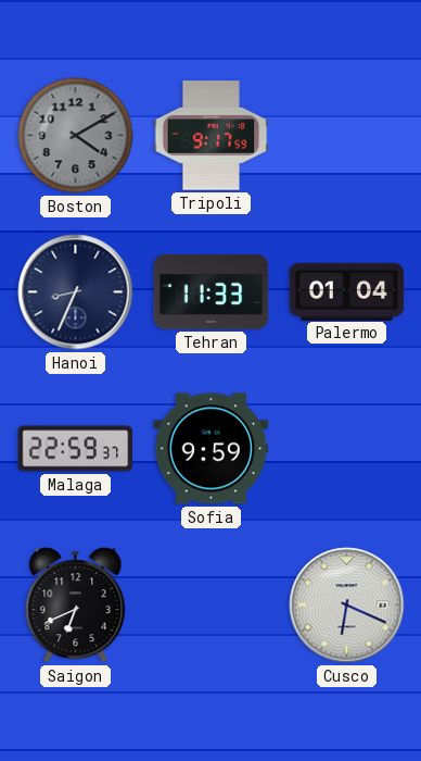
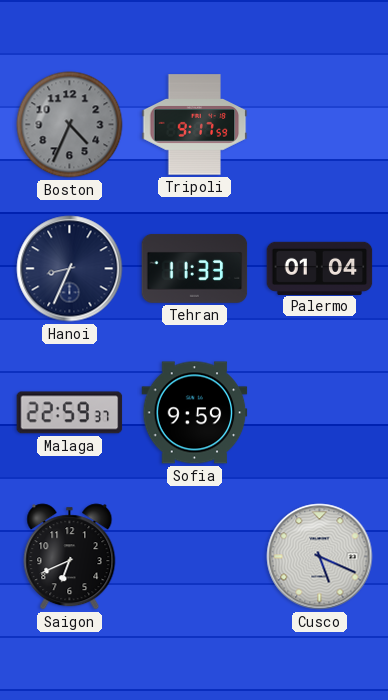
Boston: 4:10 -> 4:34 (70, 125)
Cusco: 6:19 -> 5:19 (320, 557)
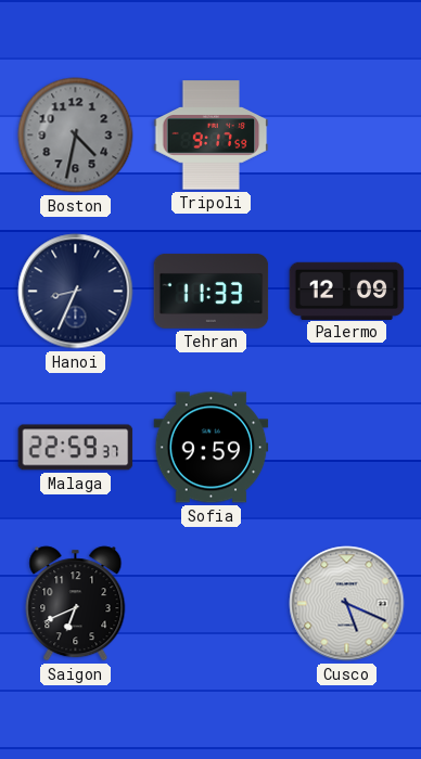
Boston: 4:34 -> 4:32 (76, 136)
Palermo: 01:04 -> 12:09 (347, 291)
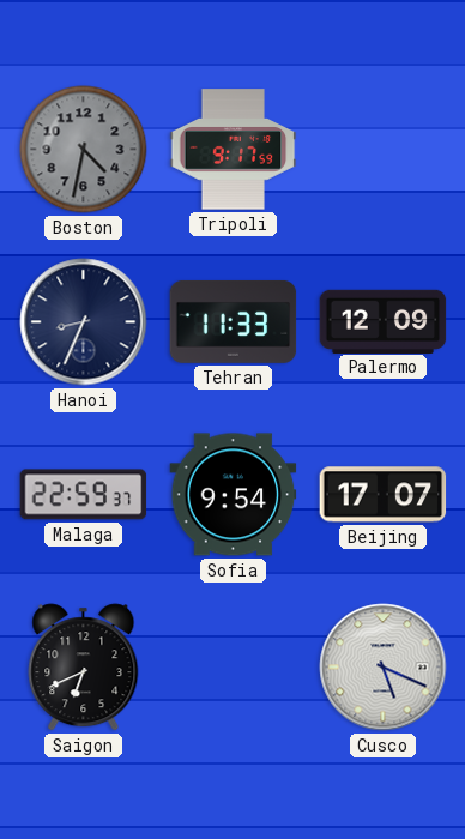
Sofia: 9:59 -> 9:54 (234, 495)
Beijing: none -> 17:07 (384, 495)
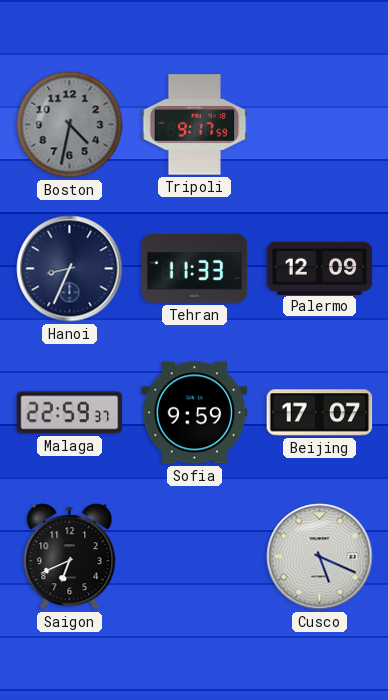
Sofia: 9:54 -> 9:59 (195, 413)
